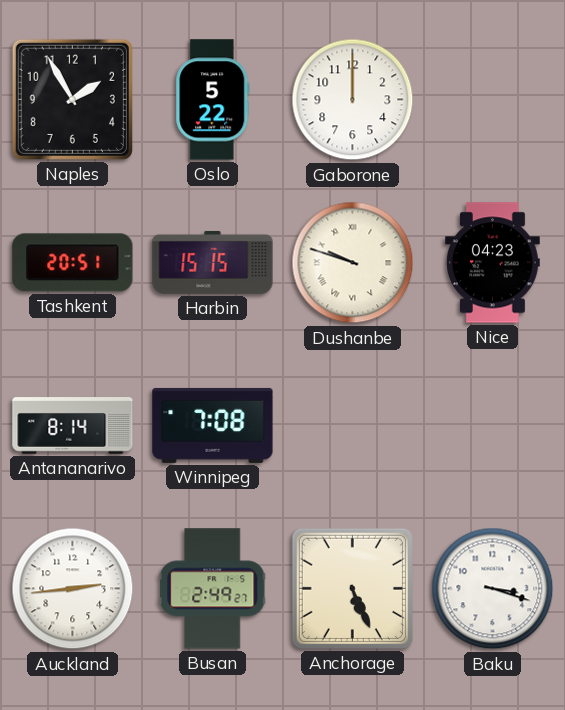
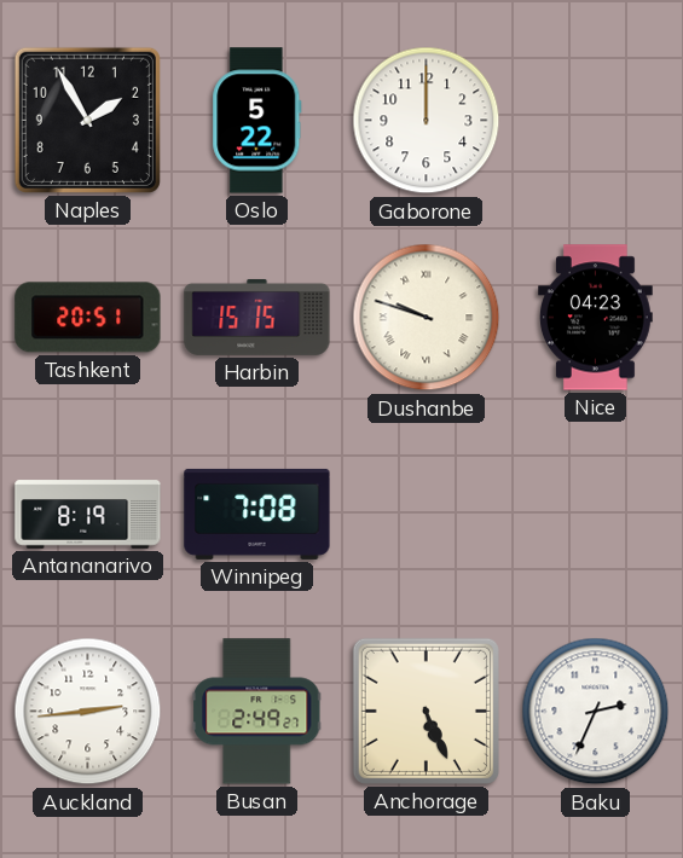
Antananarivo: 8:14 -> 8:19 (88, 515)
Baku: 3:18 -> 2:34 (596, 712)
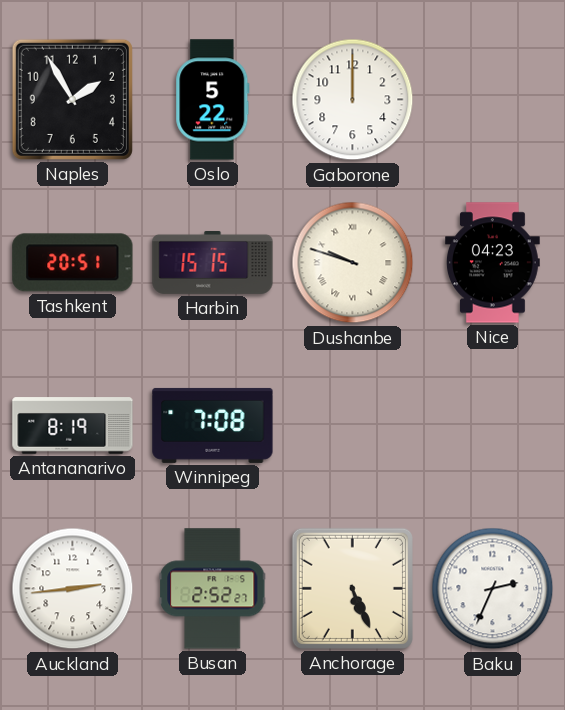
Busan: 2:49 -> 2:52 (213, 589)
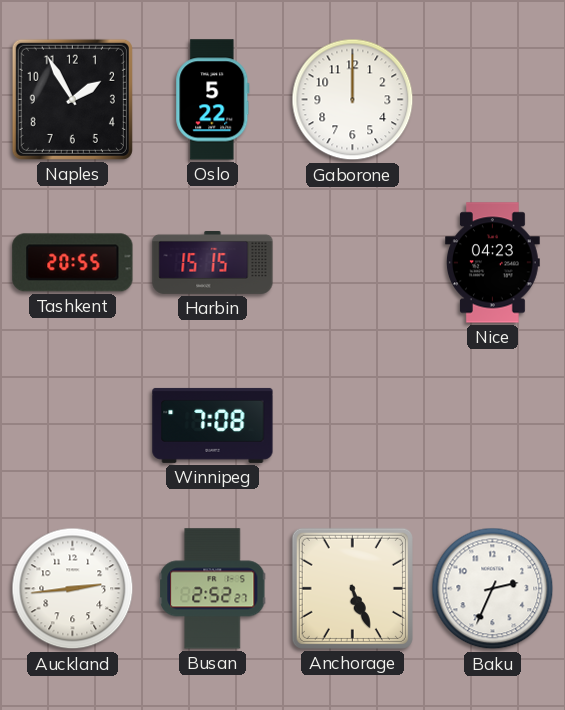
Tashkent: 20:51 -> 20:55 (73, 263)
Dushanbe: 9:48 -> none (353, 263)
Antananarivo: 8:19 -> none (73, 426)
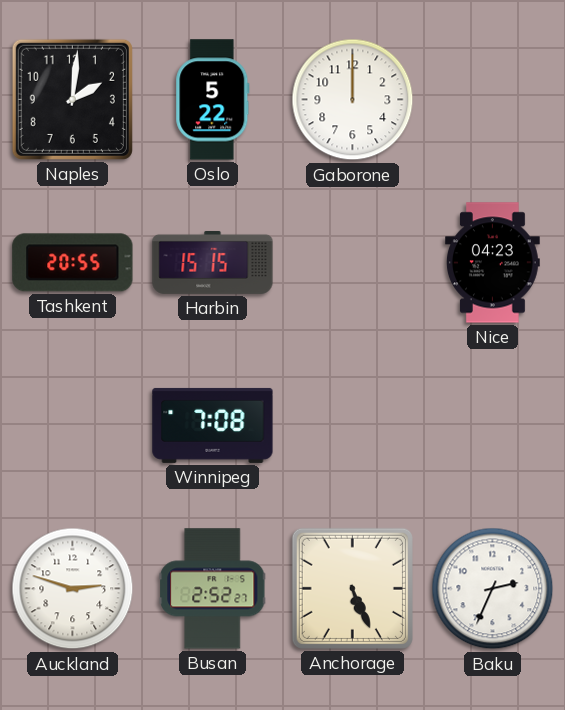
Naples: 1:55 -> 2:01 (72, 99)
Auckland: 2:44 -> 2:48 (73, 589)
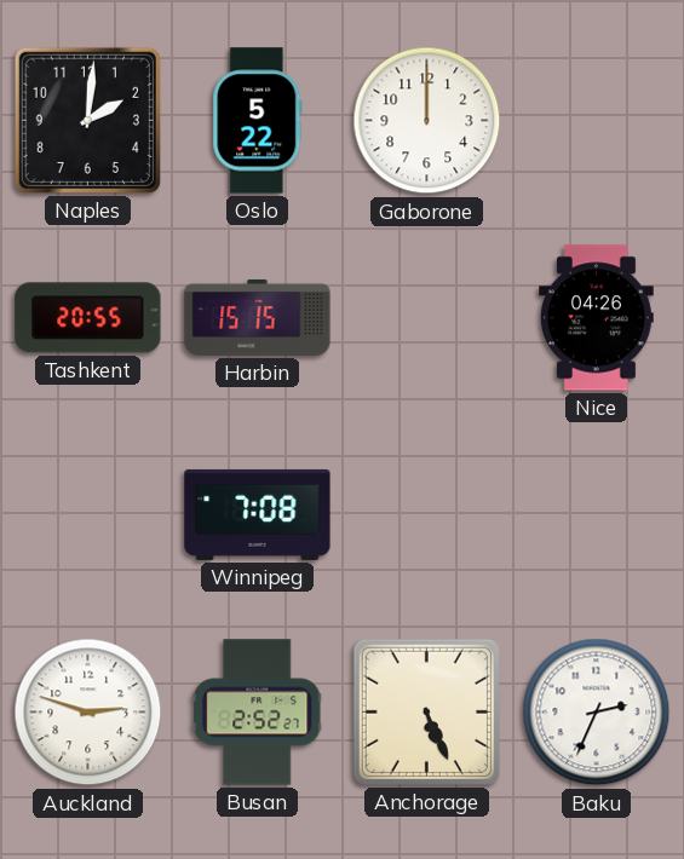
Nice: 04:23 -> 04:26 (597, 318)
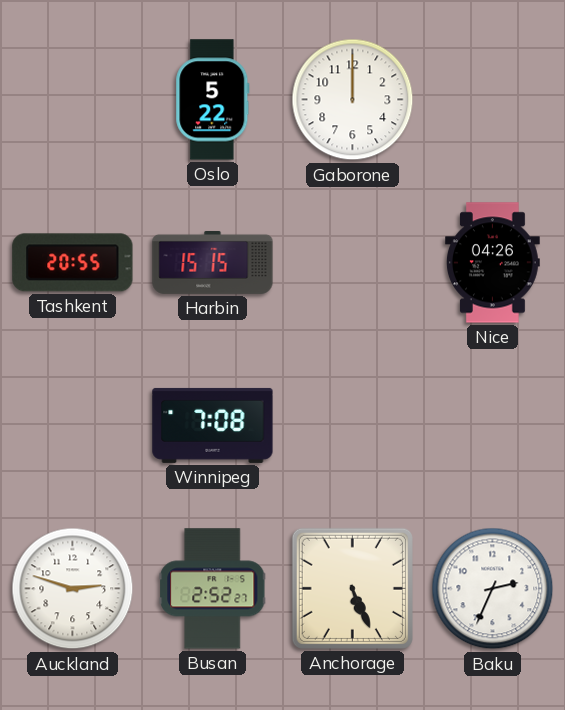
Naples: 2:01 -> none (87, 120)
